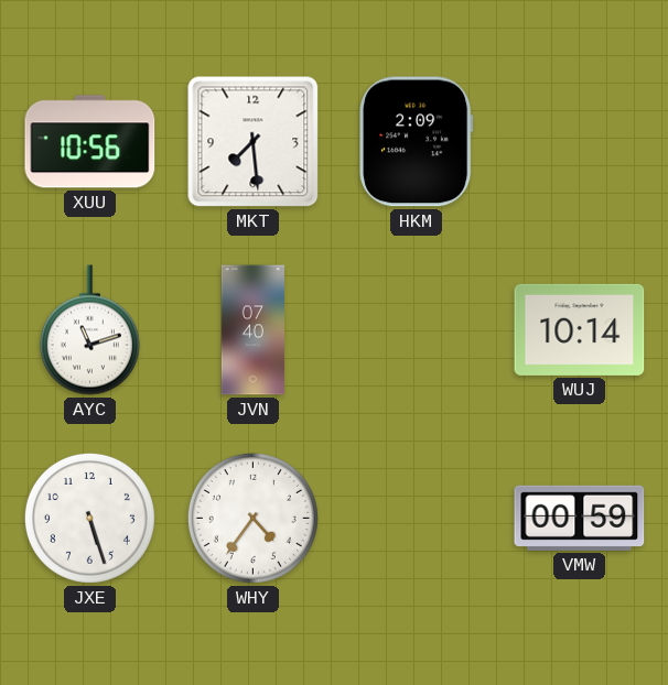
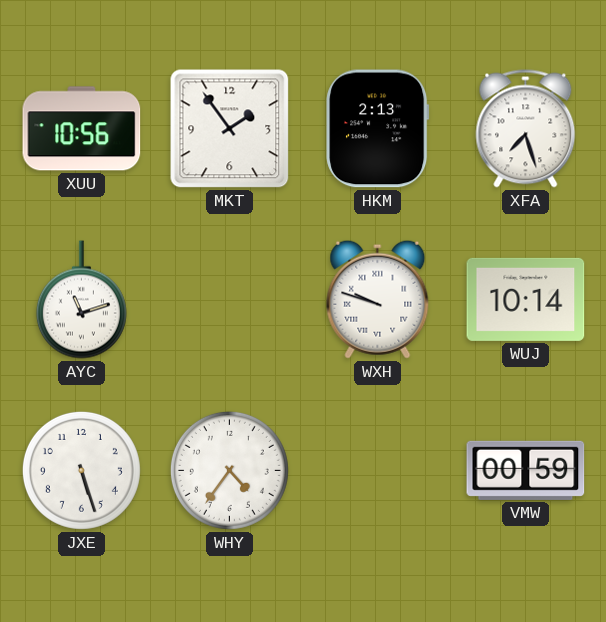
MKT: 7:29 -> 1:54 (230, 129)
HKM: 2:09 -> 2:13 (378, 129)
XFA: none -> 7:27 (526, 129)
JVN: 07:40 -> none (252, 330)
WXH: none -> 9:48 (378, 299)
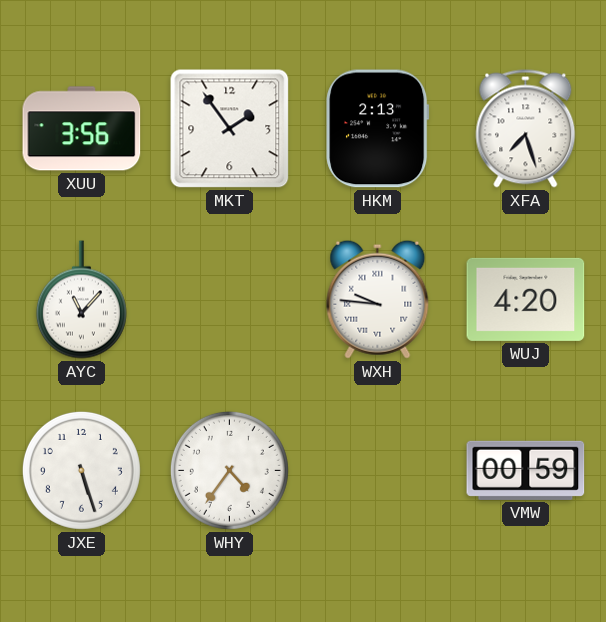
XUU: 10:56 -> 3:56 (82, 129)
AYC: 11:12 -> 11:07 (81, 300)
WXH: 9:48 -> 9:46 (378, 299)
WUJ: 10:14 -> 4:20 (526, 299)
